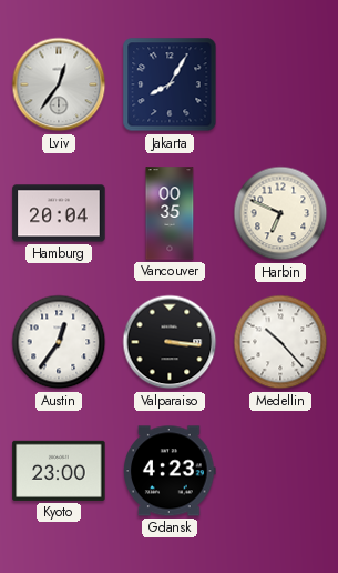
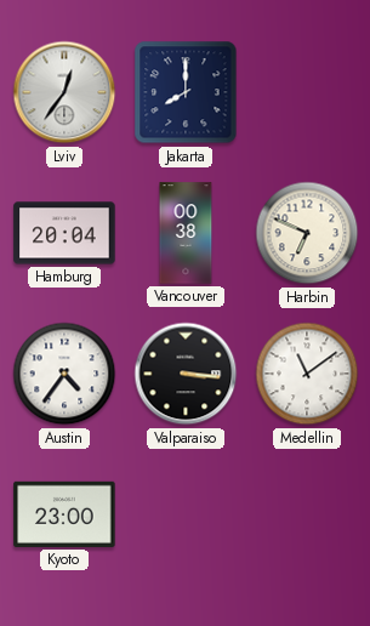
Jakarta: 8:05 -> 8:00 (186, 92)
Vancouver: 00:35 -> 00:38 (186, 233)
Austin: 12:36 -> 4:36 (64, 374)
Medellin: 10:23 -> 11:09 (307, 374)
Gdansk: 4:23 -> none (171, 471)
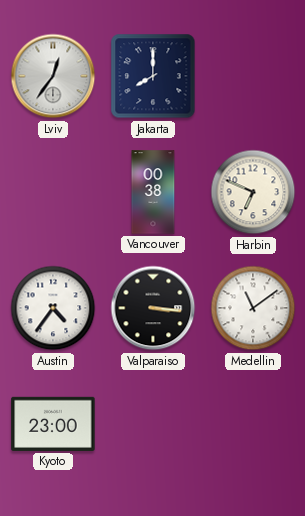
Hamburg: 20:04 -> none (64, 233)
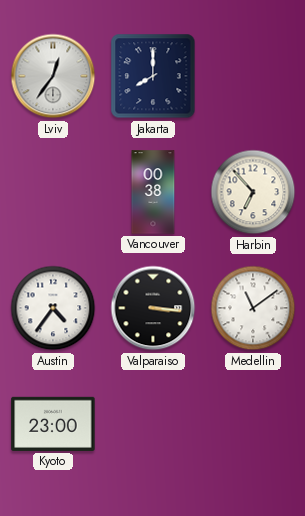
Harbin: 6:49 -> 6:53 (253, 192)
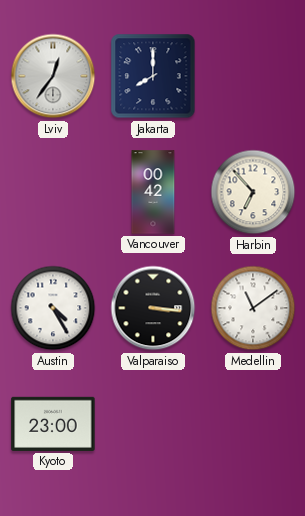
Vancouver: 00:38 -> 00:42 (153, 192)
Austin: 4:36 -> 4:25 (53, 308)
